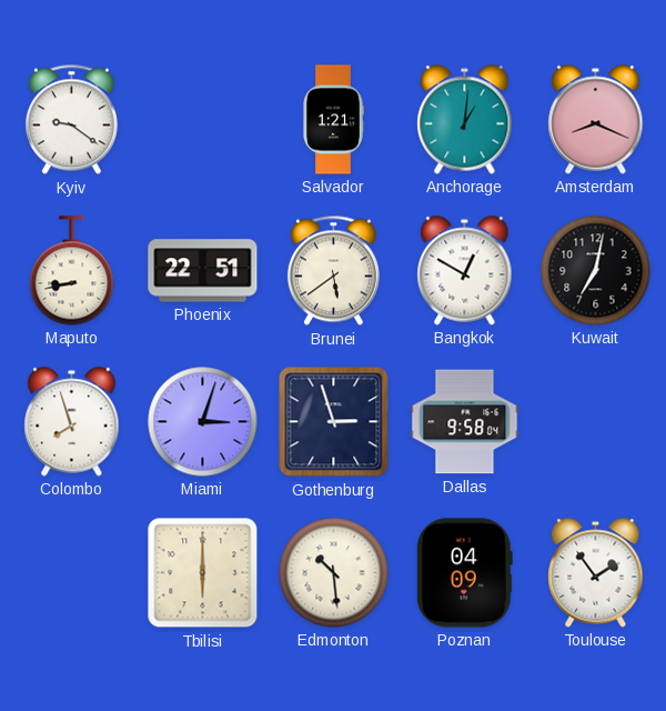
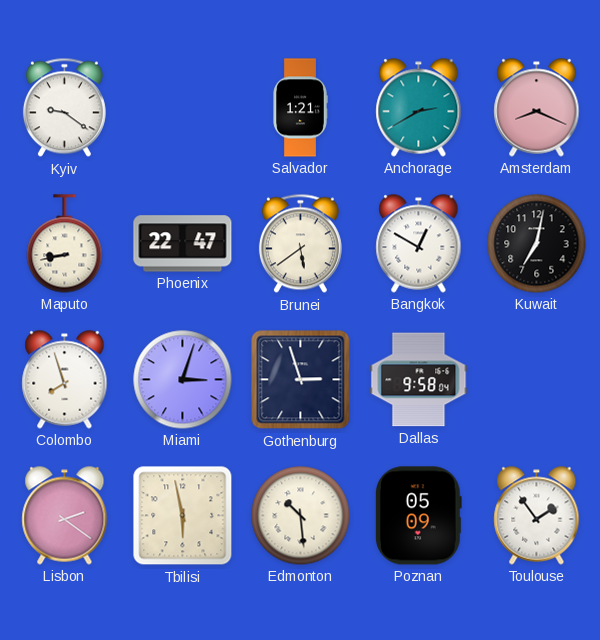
Anchorage: 1:01 -> 2:40 (419, 108)
Phoenix: 22:51 -> 22:47 (183, 244)
Lisbon: none -> 2:21 (65, 516)
Tbilisi: 6:00 -> 5:58 (183, 516)
Poznan: 04:09 -> 05:09 (418, 516)
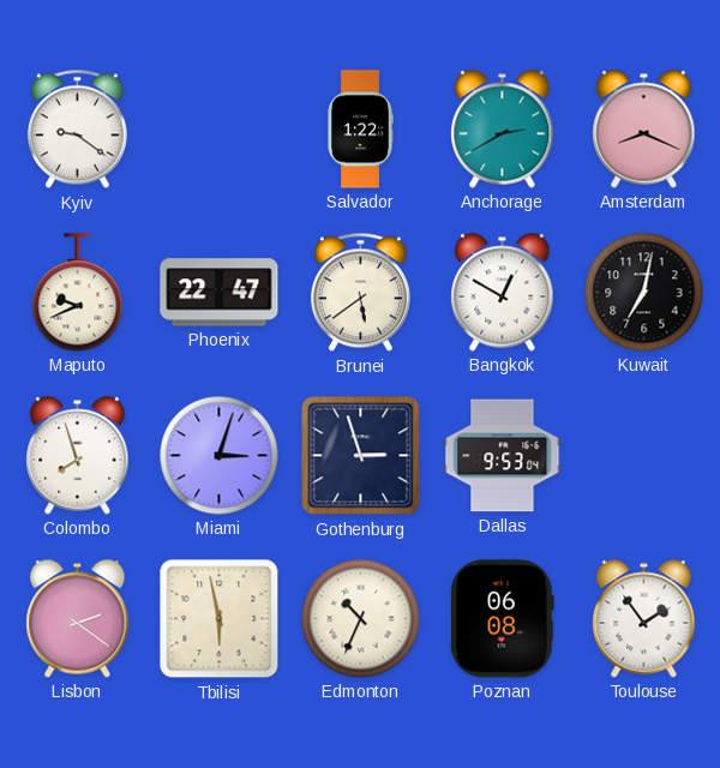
Salvador: 1:21 -> 1:22 (360, 130)
Maputo: 8:43 -> 9:41 (78, 293)
Dallas: 9:58 -> 9:53 (503, 456)
Edmonton: 10:29 -> 10:34 (361, 619)
Poznan: 05:09 -> 06:08 (502, 619)
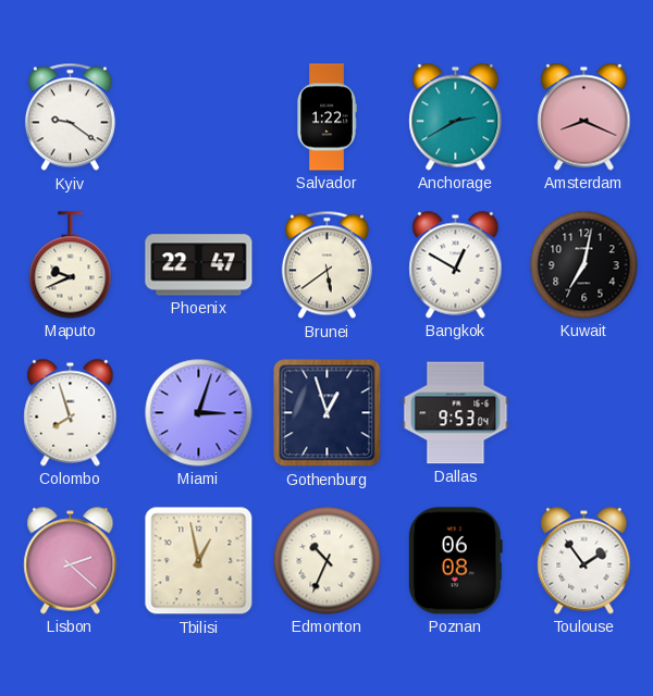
Gothenburg: 2:57 -> 12:57 (328, 413)
Lisbon: 2:21 -> 2:22 (71, 561)
Tbilisi: 5:58 -> 12:58 (199, 561)
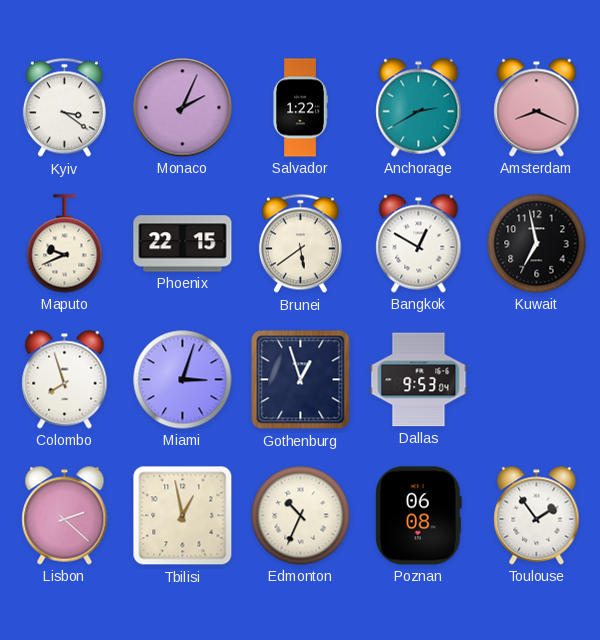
Kyiv: 9:21 -> 3:21 (64, 108)
Monaco: none -> 2:04 (183, 108)
Phoenix: 22:47 -> 22:15 (183, 244)
Kuwait: 7:02 -> 6:58 (537, 244)
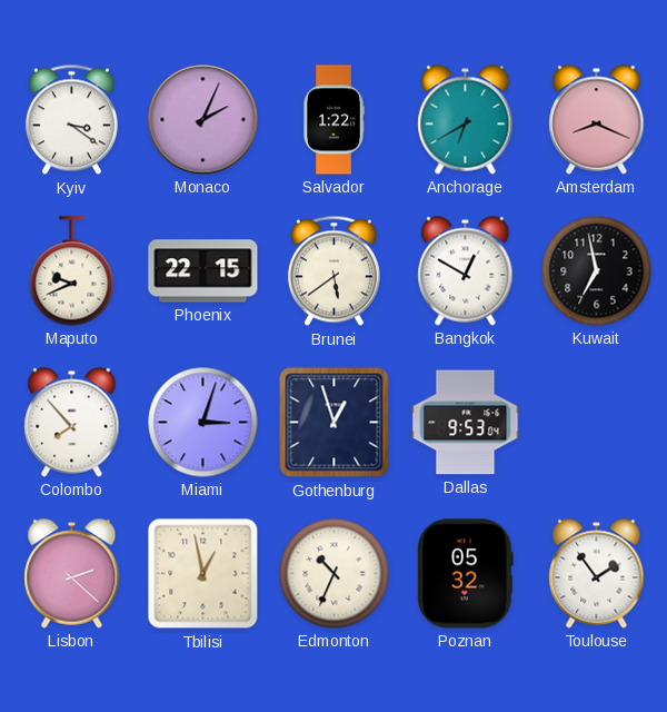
Anchorage: 2:40 -> 6:40 (466, 120)
Colombo: 7:57 -> 7:53 (72, 423)
Poznan: 06:08 -> 05:32 (465, 574)
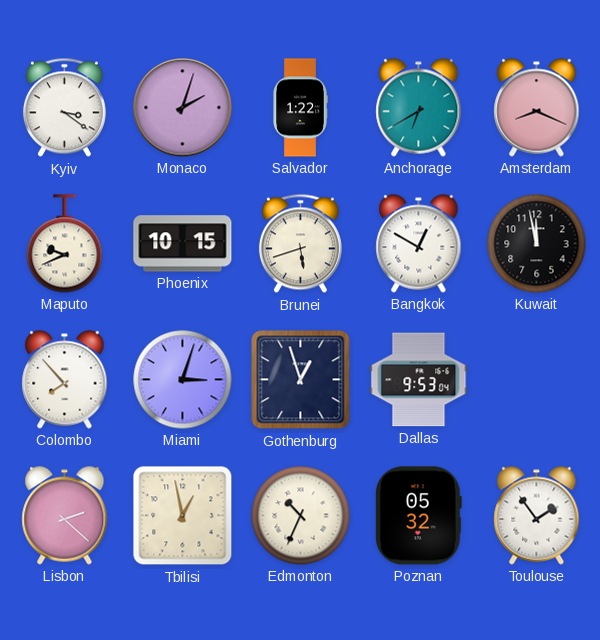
Monaco: 2:04 -> 2:03 (183, 108)
Phoenix: 22:15 -> 10:15 (183, 244)
Brunei: 5:39 -> 5:42 (300, 244)
Kuwait: 6:58 -> 11:58 (537, 244)
